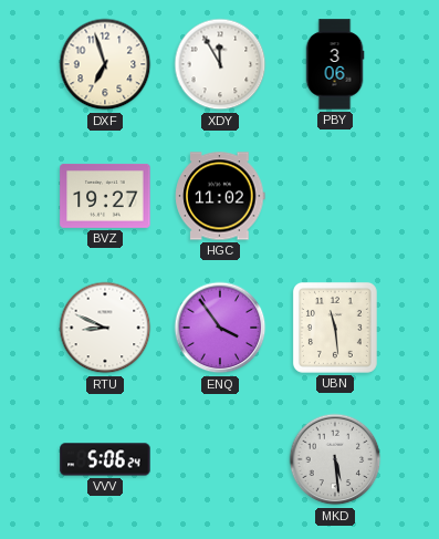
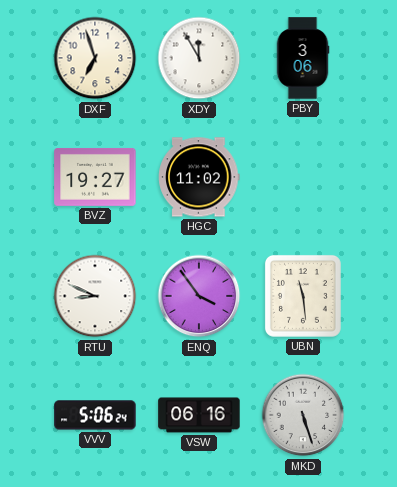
VSW: none -> 06:16 (199, 415)
MKD: 5:29 -> 5:27 (303, 415)
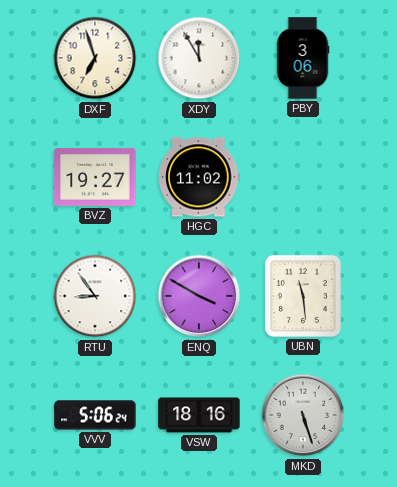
RTU: 8:49 -> 8:54 (95, 296)
ENQ: 3:54 -> 3:50 (199, 296)
VSW: 06:16 -> 18:16 (199, 415)
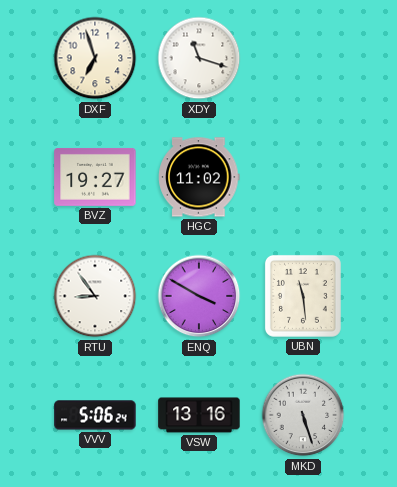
XDY: 11:55 -> 11:18 (199, 58)
PBY: 3:06 -> none (303, 58)
VSW: 18:16 -> 13:16 (199, 415)
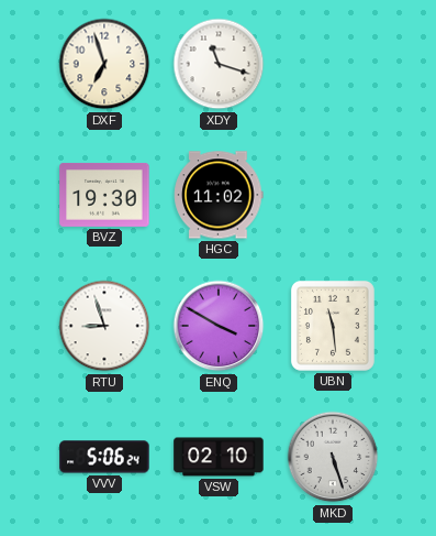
BVZ: 19:27 -> 19:30 (104, 195)
RTU: 8:54 -> 8:57 (104, 326)
VSW: 13:16 -> 02:10 (219, 457)
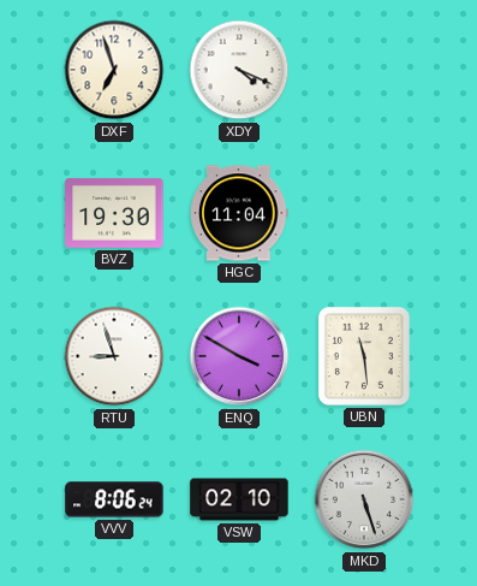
XDY: 11:18 -> 4:19 (239, 70)
HGC: 11:02 -> 11:04 (239, 213)
VVV: 5:06 -> 8:06 (114, 499)
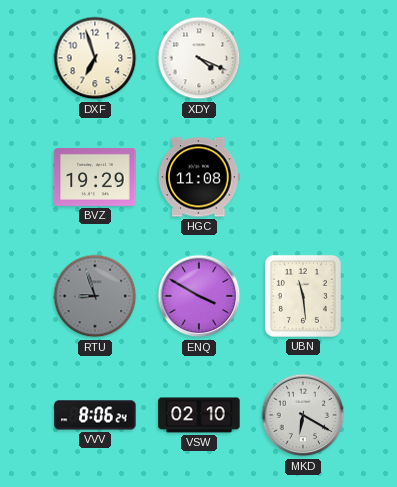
BVZ: 19:30 -> 19:29 (95, 177)
HGC: 11:04 -> 11:08 (199, 177)
RTU dial: white -> grey (95, 296)
MKD: 5:27 -> 6:20 (303, 415)
